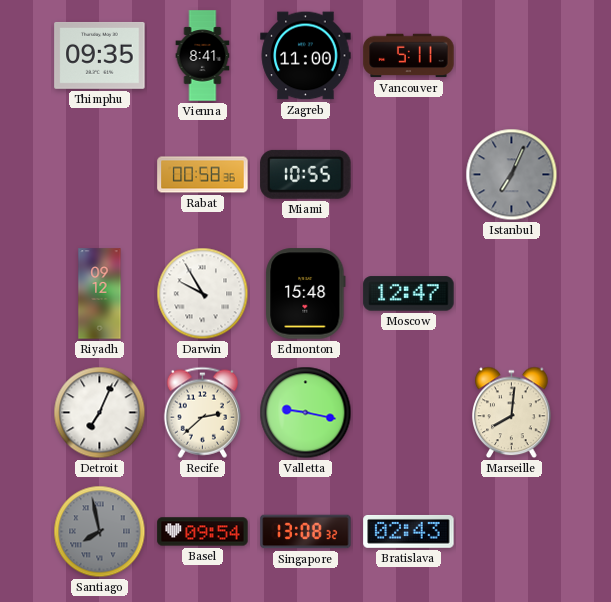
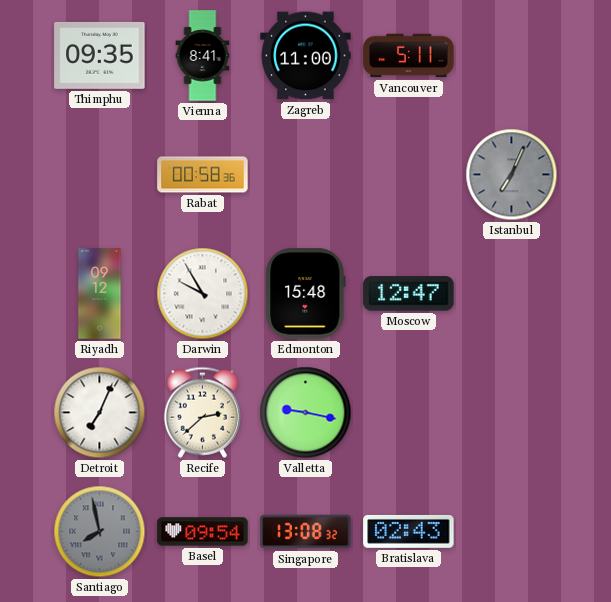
Miami: 10:55 -> none (306, 174)
Marseille: 8:01 -> none (512, 413)
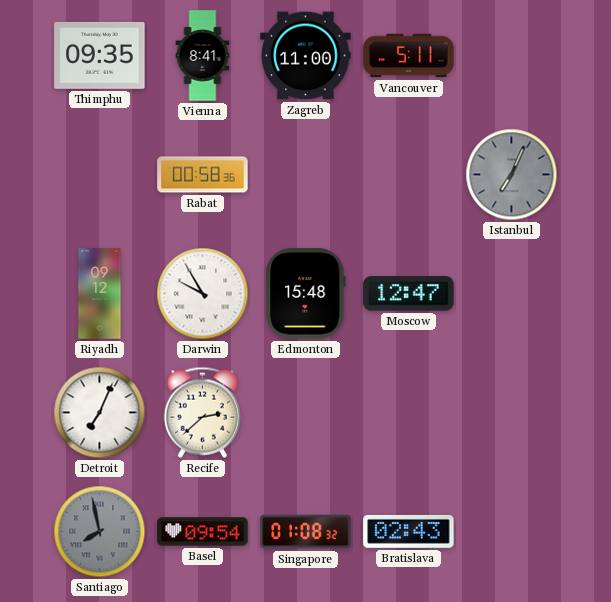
Valletta: 9:17 -> none (306, 413)
Singapore: 13:08 -> 01:08 (306, 532)
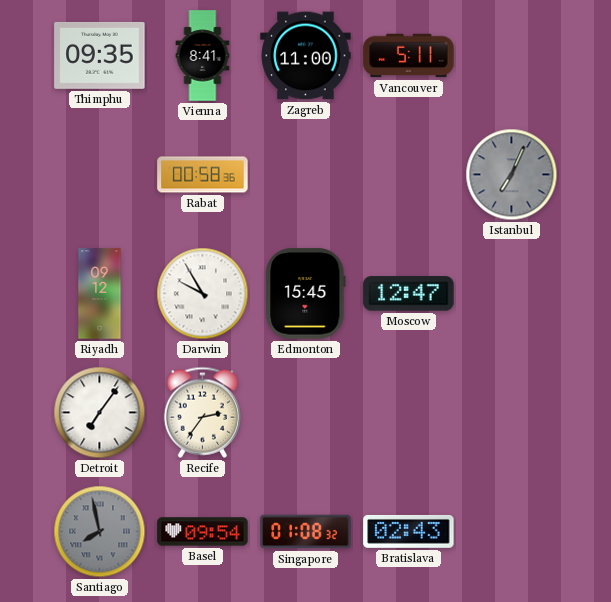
Edmonton: 15:48 -> 15:45 (306, 294)
Detroit: 7:04 -> 7:06 (100, 413)
Recife: 2:38 -> 2:36 (202, 412)
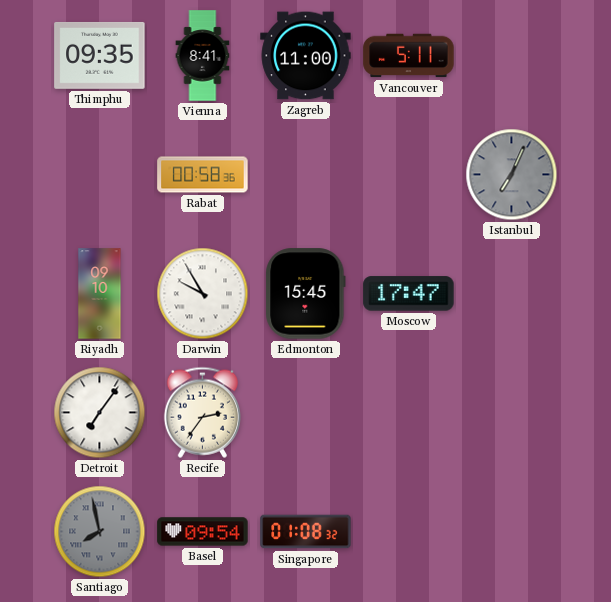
Riyadh: 09:12 -> 09:10 (100, 294)
Moscow: 12:47 -> 17:47 (409, 294)
Bratislava: 02:43 -> none (409, 531)
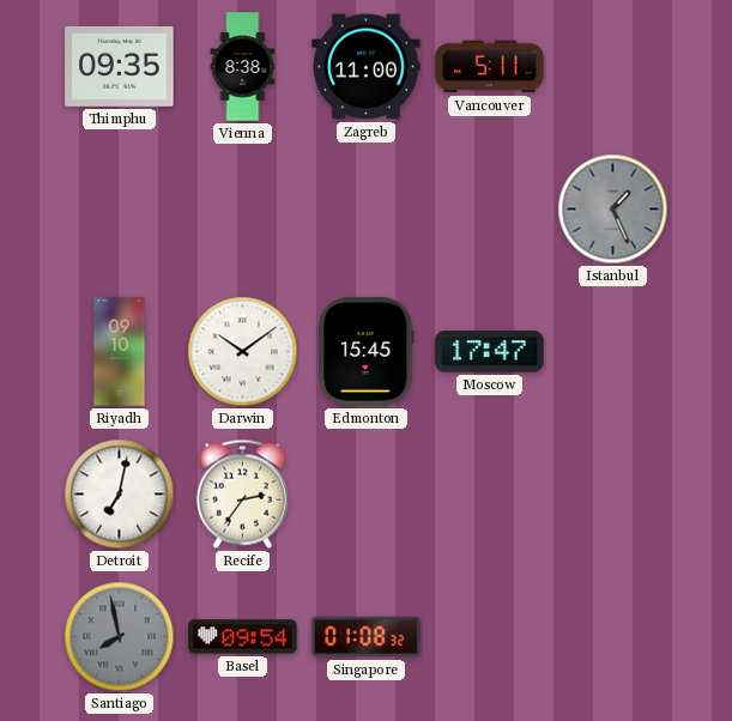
Vienna: 8:41 -> 8:38 (243, 67)
Rabat: 00:58 -> none (203, 175)
Istanbul: 7:04 -> 1:26 (613, 210)
Darwin: 9:55 -> 10:09 (243, 352)
Detroit: 7:06 -> 7:02 (120, 495)
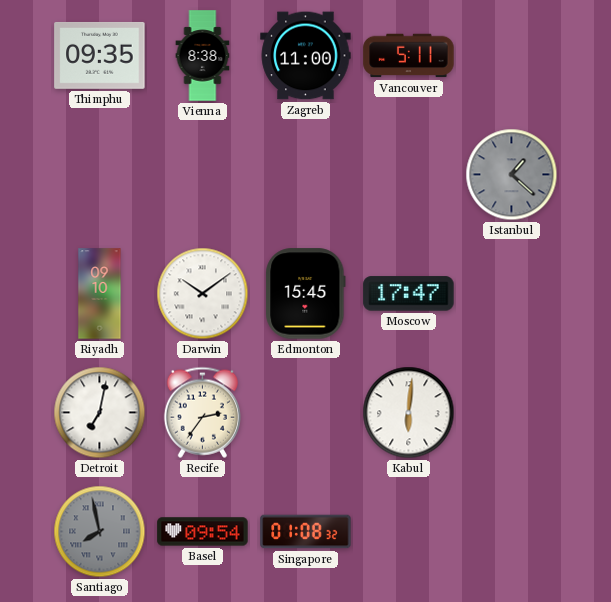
Istanbul: 1:26 -> 1:22 (512, 175)
Kabul: none -> 6:01 (409, 413)
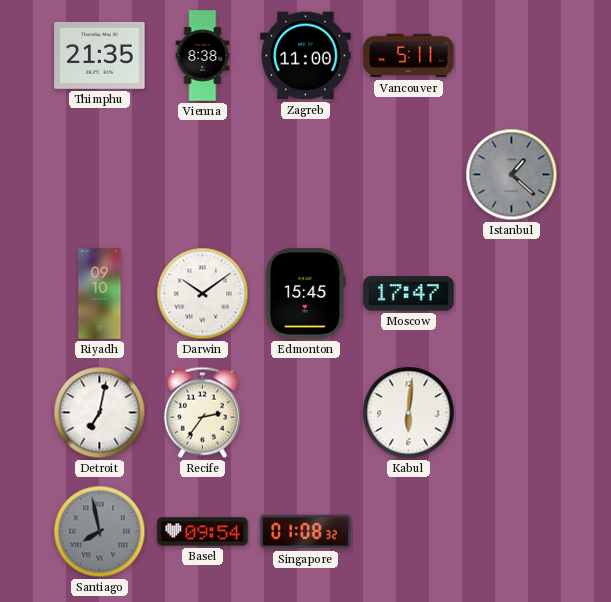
Thimphu: 09:35 -> 21:35 (100, 55)
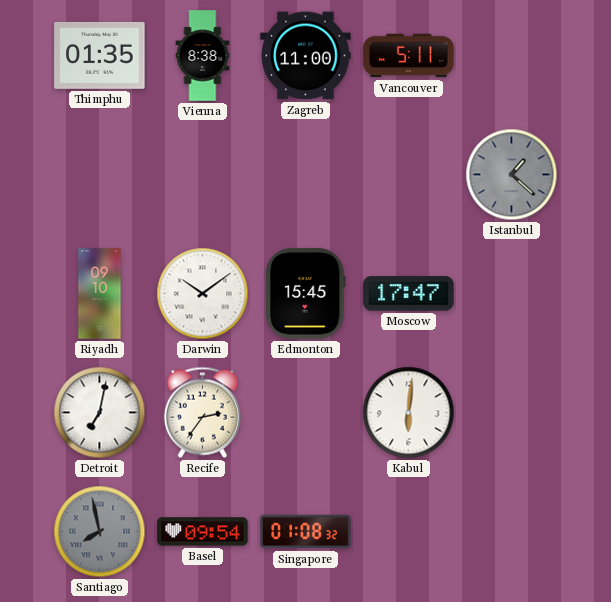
Thimphu: 21:35 -> 01:35 (100, 55)
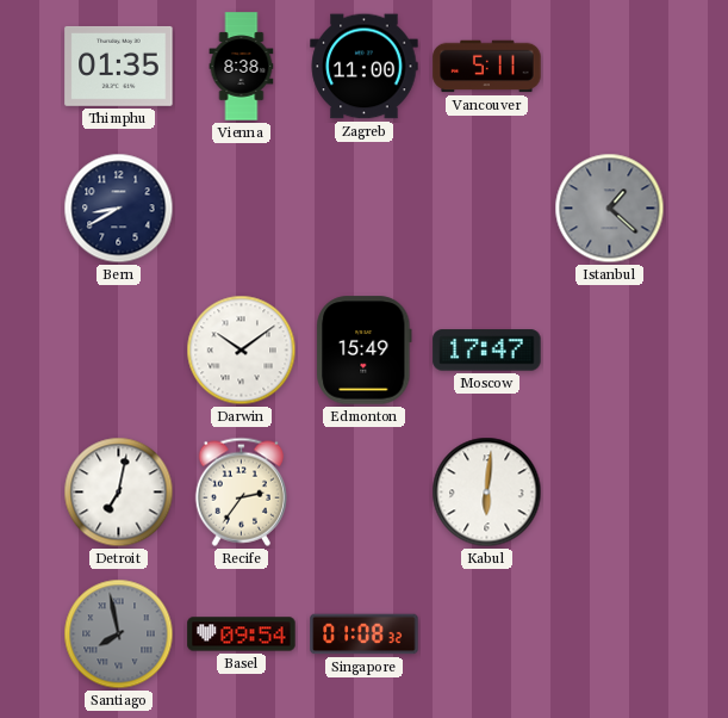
Bern: none -> 8:40 (119, 209)
Riyadh: 09:10 -> none (100, 294)
Edmonton: 15:45 -> 15:49 (365, 351)
